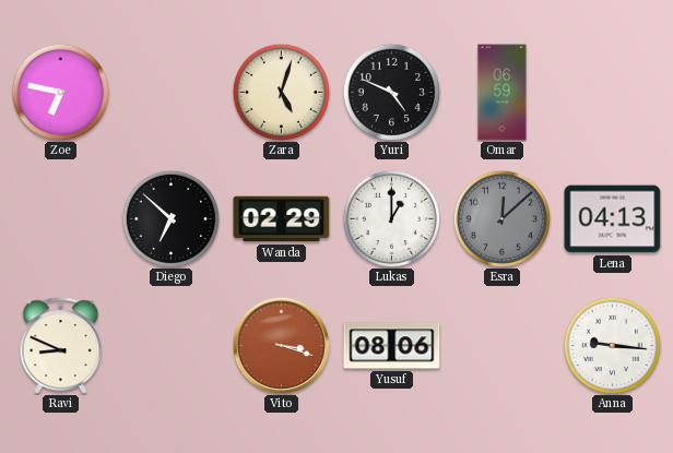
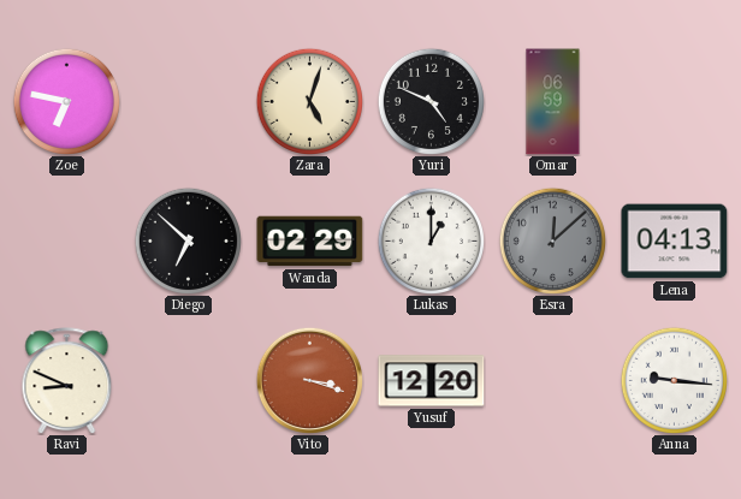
Yusuf: 08:06 -> 12:20 (432, 381)
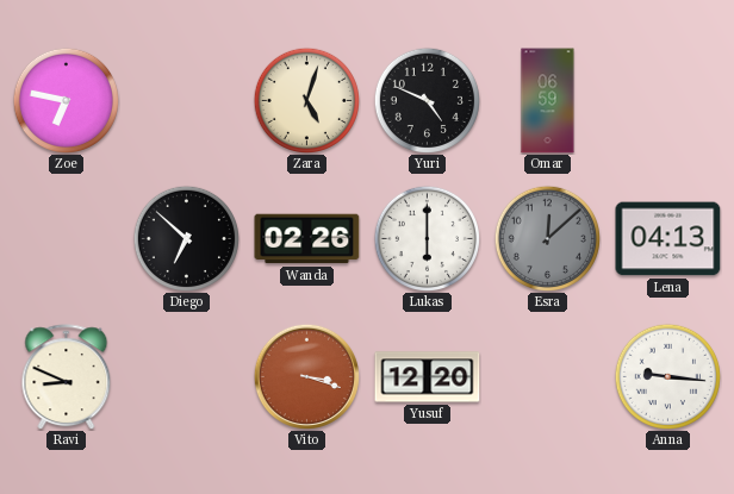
Wanda: 02:29 -> 02:26 (307, 239)
Lukas: 1:00 -> 6:00 (427, 238)
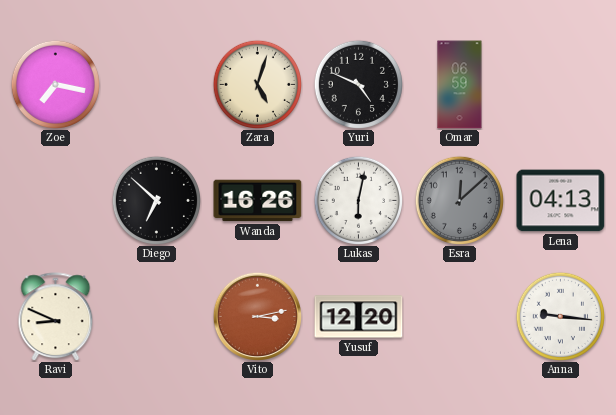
Zoe: 6:47 -> 7:17 (55, 84)
Wanda: 02:26 -> 16:26 (258, 201)
Lukas: 6:00 -> 6:02 (358, 200)
Vito: 3:18 -> 3:13 (257, 316)
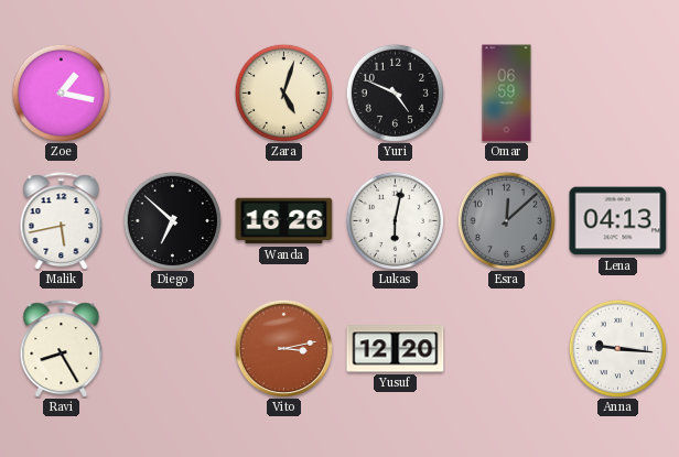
Zoe: 7:17 -> 1:17 (61, 93)
Malik: none -> 5:43 (62, 221)
Ravi: 8:49 -> 8:25 (62, 349)
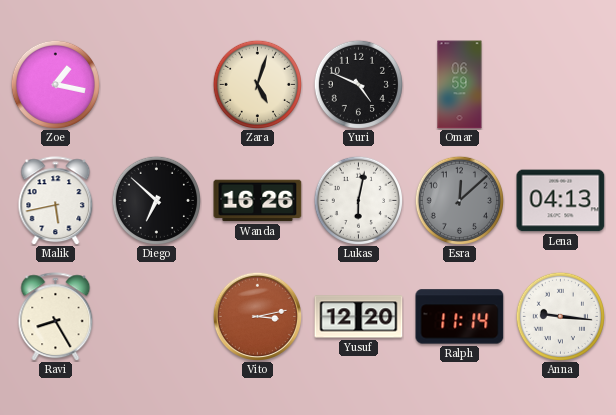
Ralph: none -> 11:14 (460, 317)
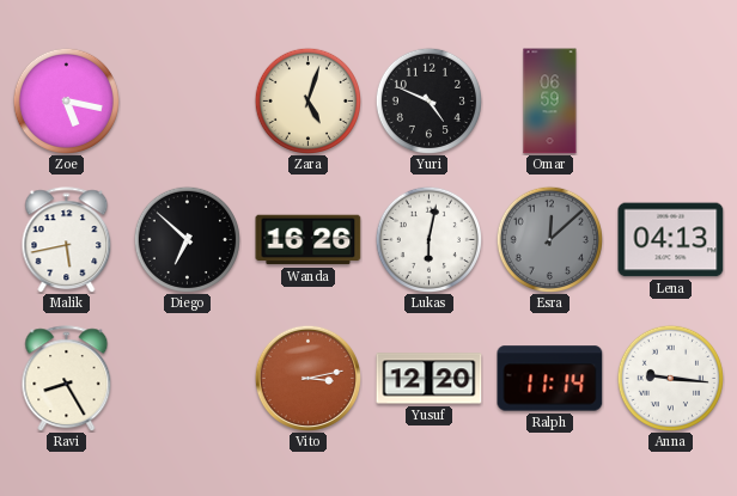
Zoe: 1:17 -> 5:17 (66, 100)
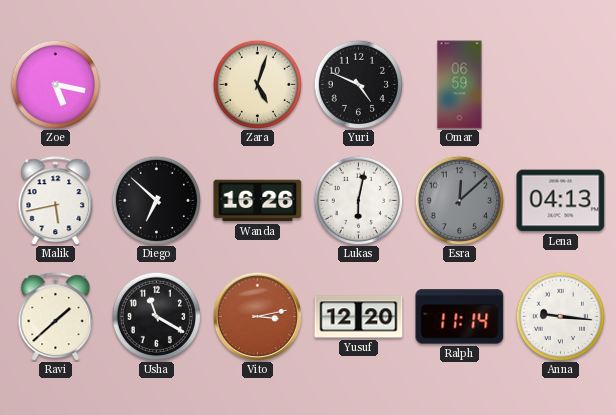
Ravi: 8:25 -> 1:38 (56, 317)
Usha: none -> 11:20 (156, 316)
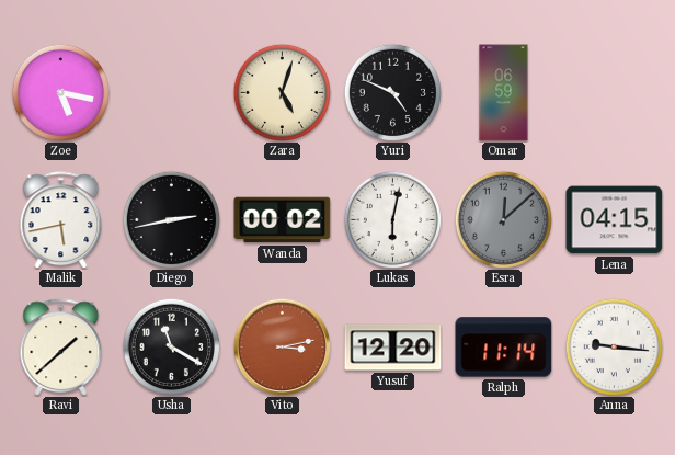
Diego: 6:52 -> 2:43 (171, 219)
Wanda: 16:26 -> 00:02 (283, 220)
Lena: 04:13 -> 04:15 (615, 220)
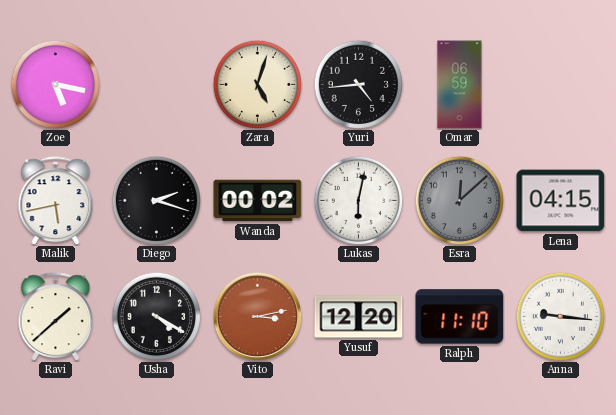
Yuri: 4:49 -> 4:44 (358, 84)
Diego: 2:43 -> 2:18 (156, 200)
Usha: 11:20 -> 4:20 (156, 316)
Ralph: 11:14 -> 11:10 (460, 317)
